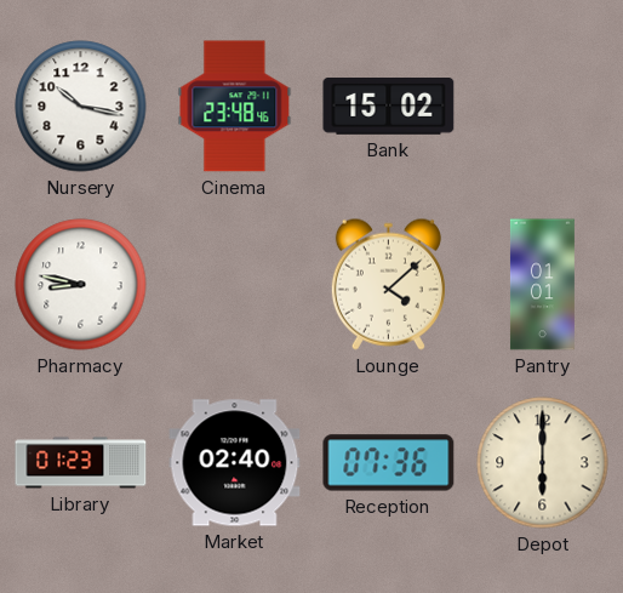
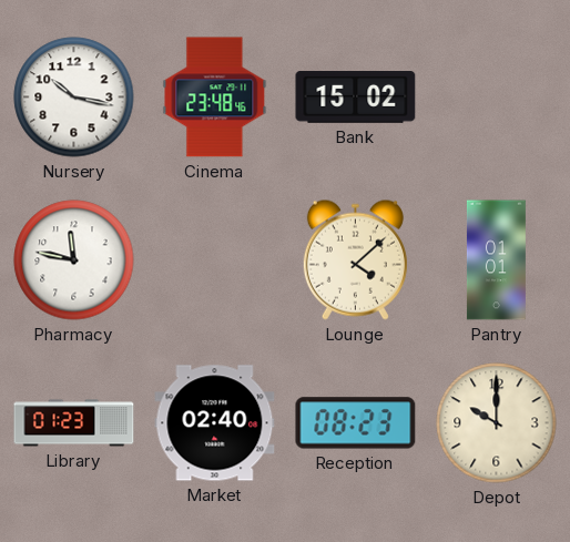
Pharmacy: 8:47 -> 11:47 (74, 260)
Reception: 07:36 -> 08:23 (356, 423)
Depot: 6:00 -> 10:00 (497, 423)
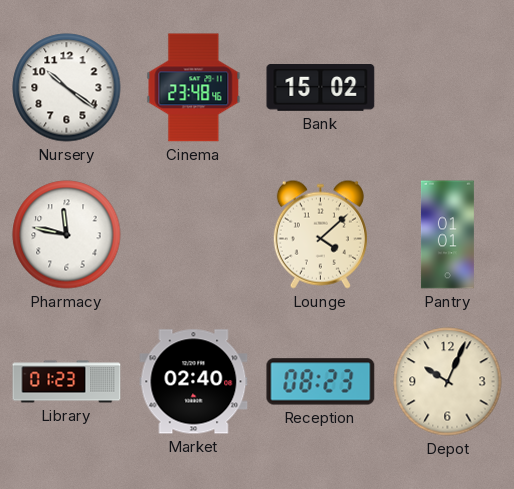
Nursery: 10:17 -> 10:21 (67, 88)
Depot: 10:00 -> 10:04 (448, 382)
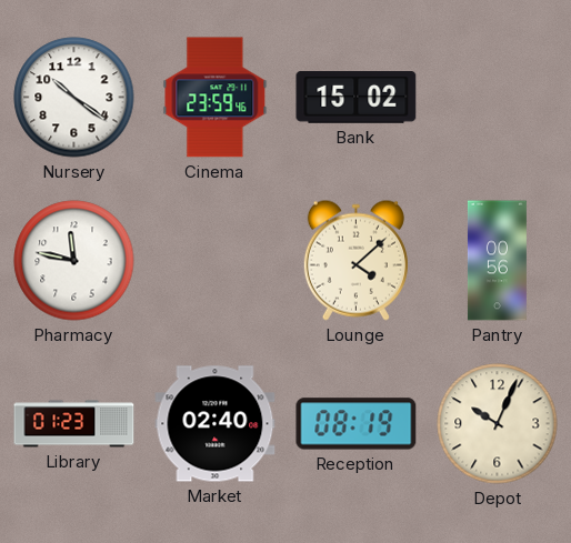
Cinema: 23:48 -> 23:59 (216, 98)
Pantry: 01:01 -> 00:56 (497, 261)
Reception: 08:23 -> 08:19 (357, 424)
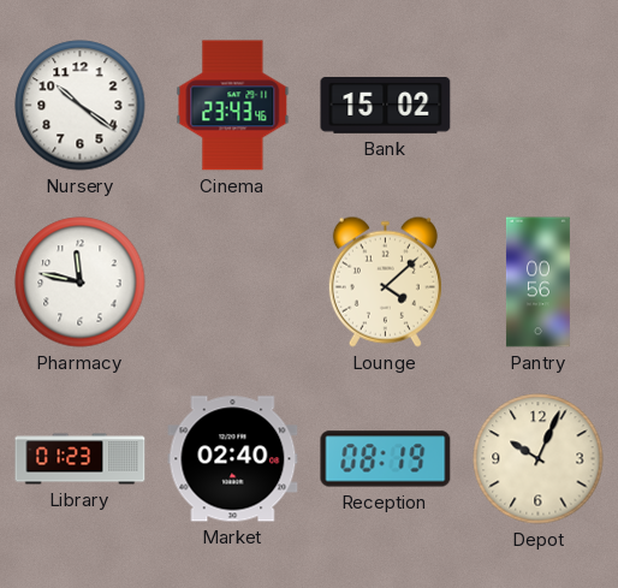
Cinema: 23:59 -> 23:43 (233, 106)
